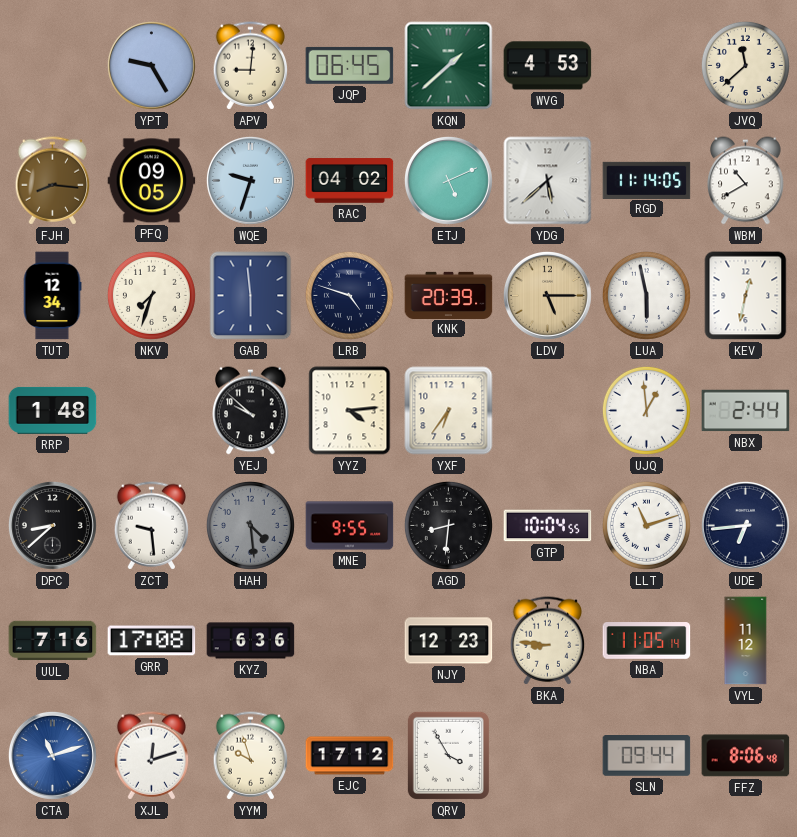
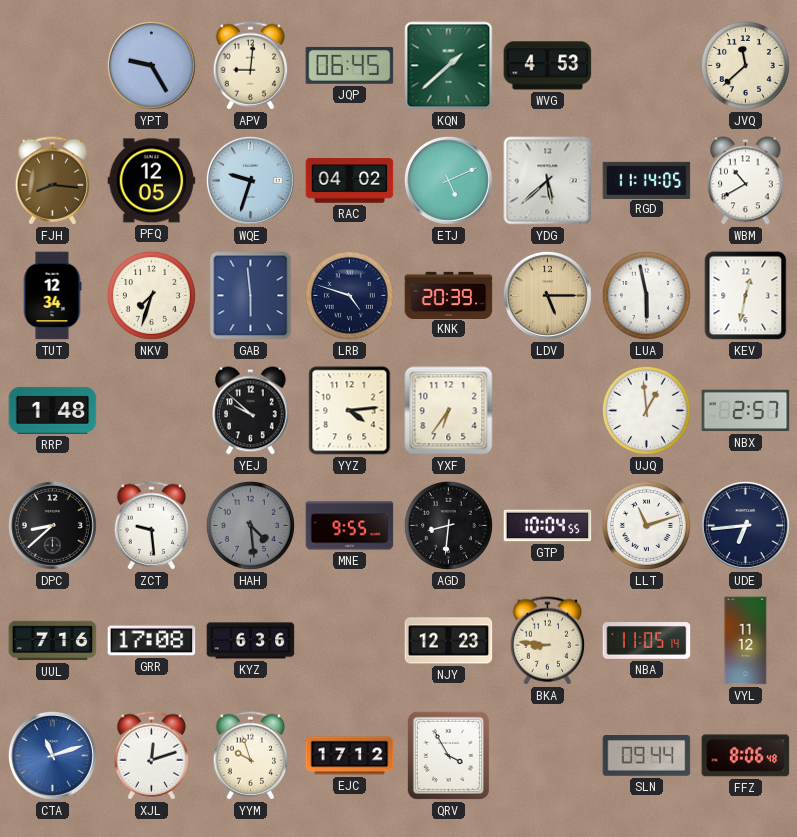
PFQ: 09:05 -> 12:05 (152, 181)
NBX: 2:44 -> 2:57 (746, 411)
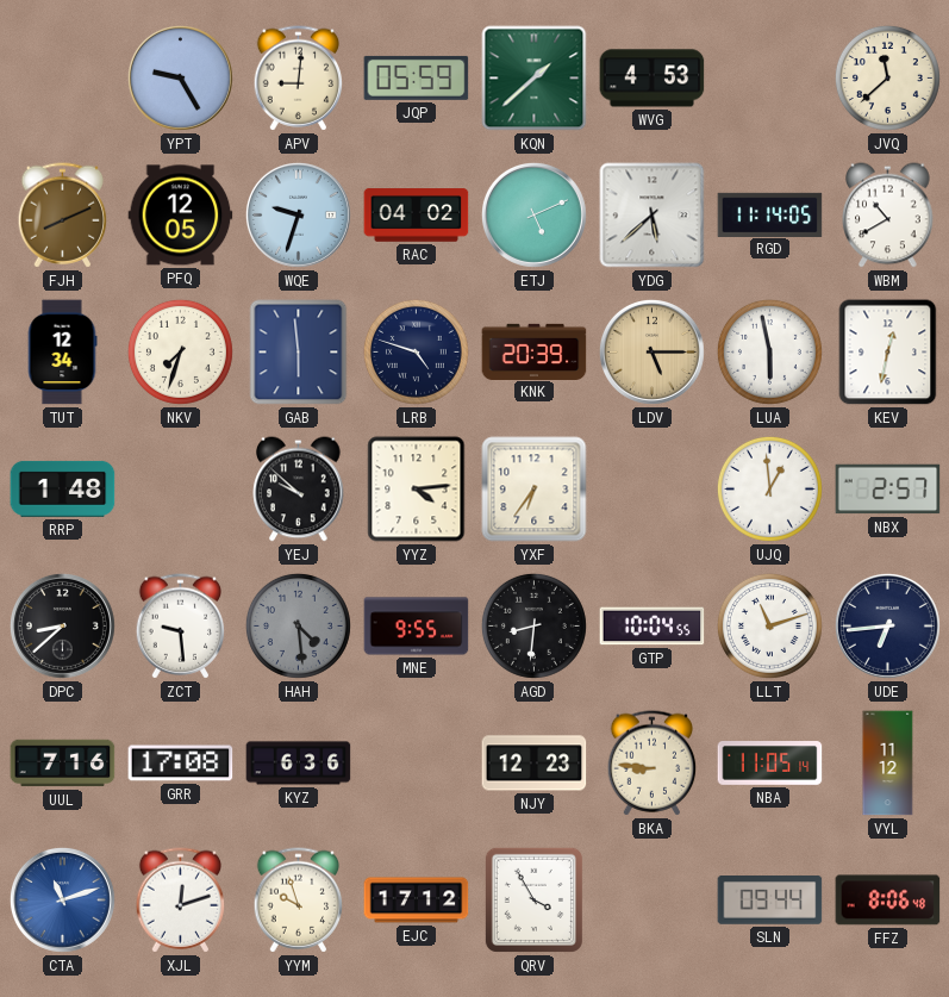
JQP: 06:45 -> 05:59 (417, 77)
FJH: 8:16 -> 8:11 (63, 216)
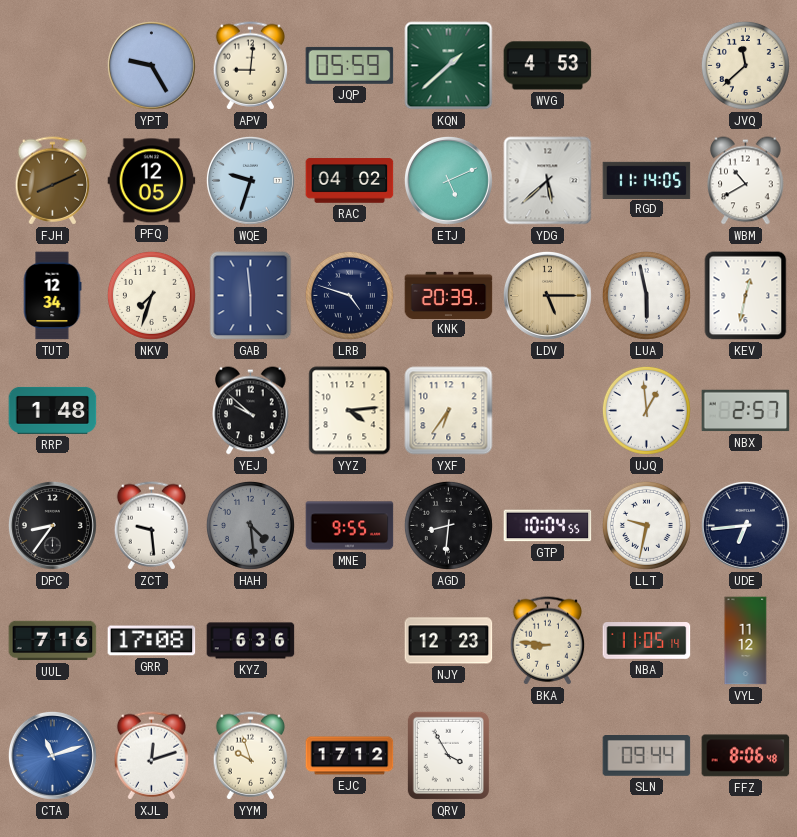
DPC: 8:38 -> 8:36 (52, 525)
LLT: 11:12 -> 9:32 (646, 525)
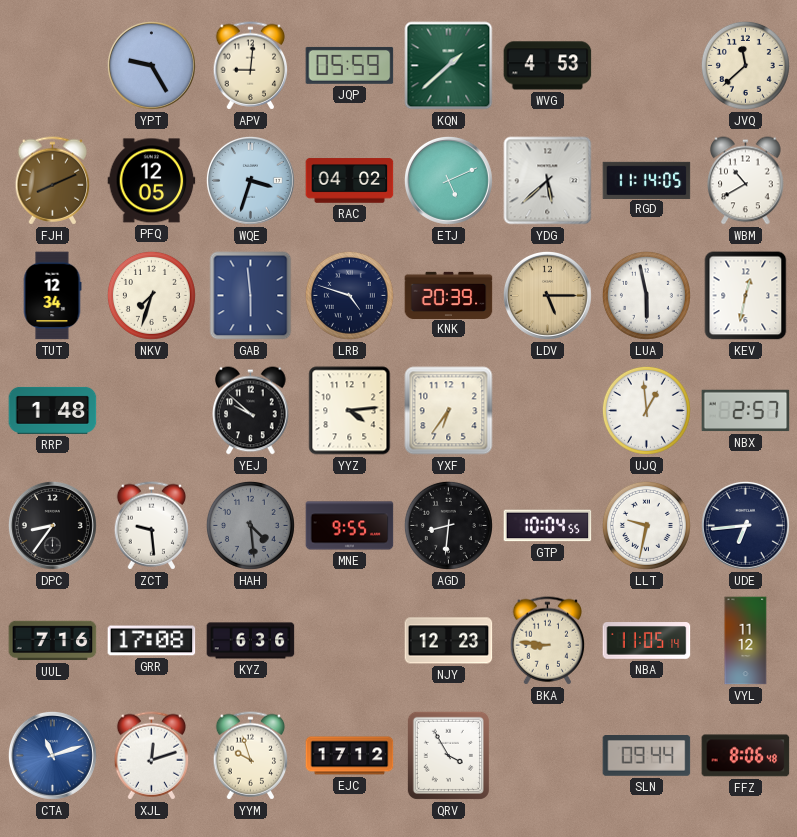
WQE: 9:33 -> 3:33 (250, 180)
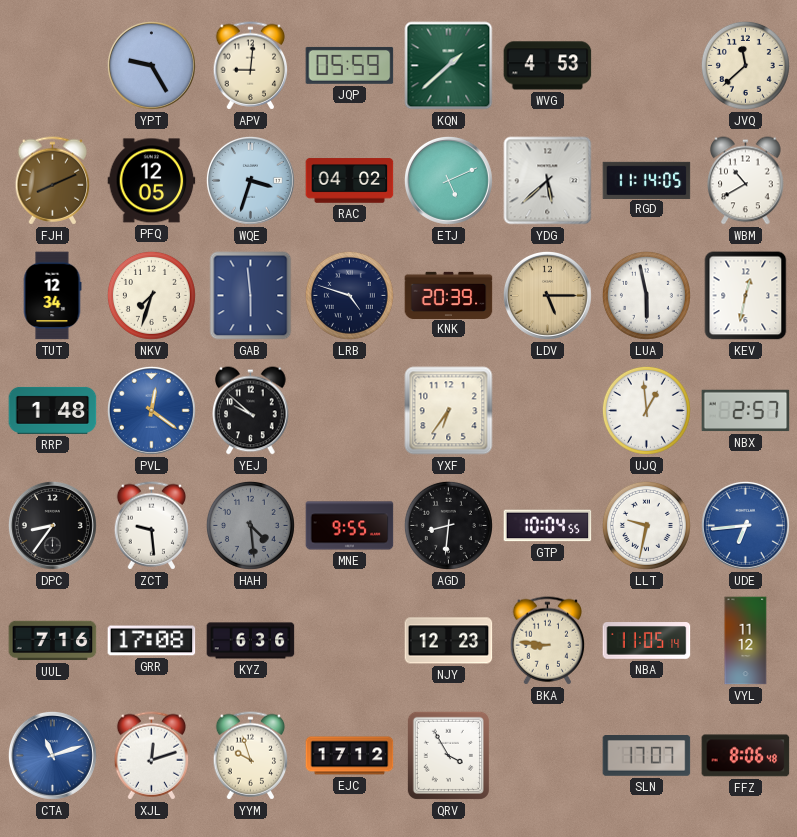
PVL: none -> 12:21 (151, 410)
YYZ: 4:14 -> none (350, 411)
UDE dial: navy -> blue (745, 525)
SLN: 09:44 -> 17:07 (647, 756)
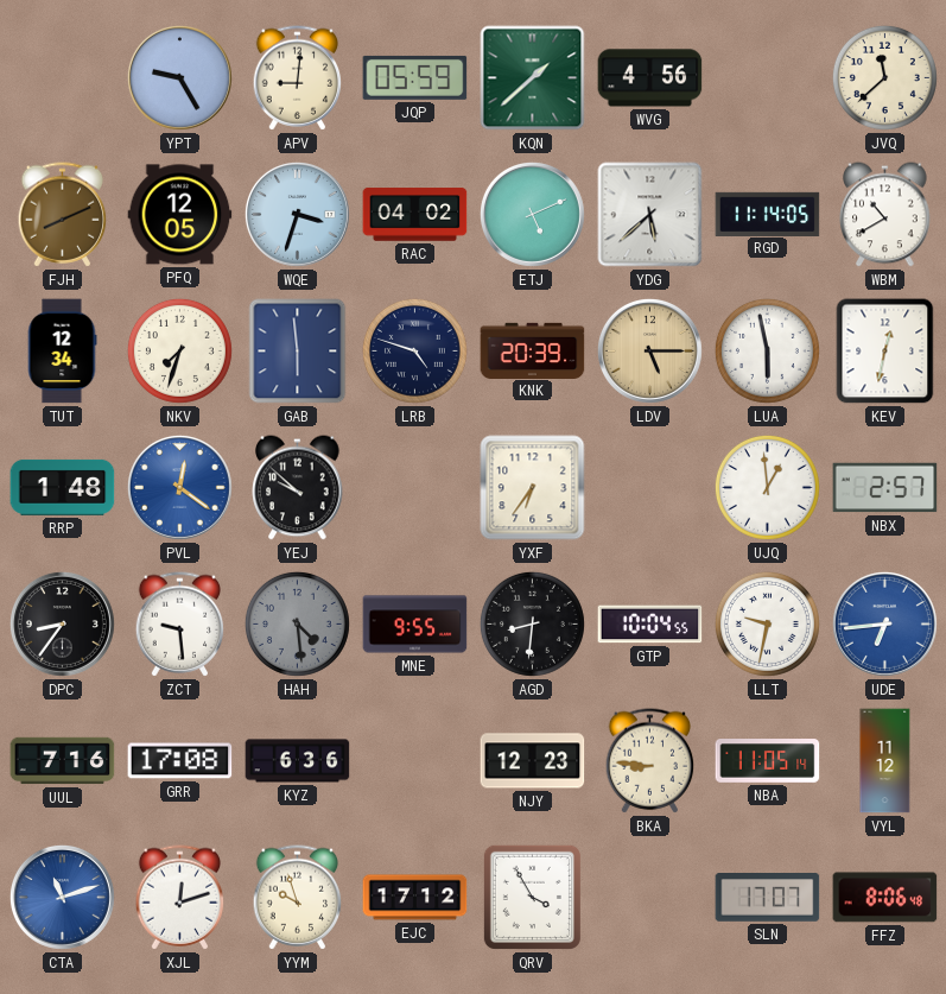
WVG: 4:53 -> 4:56 (650, 78)
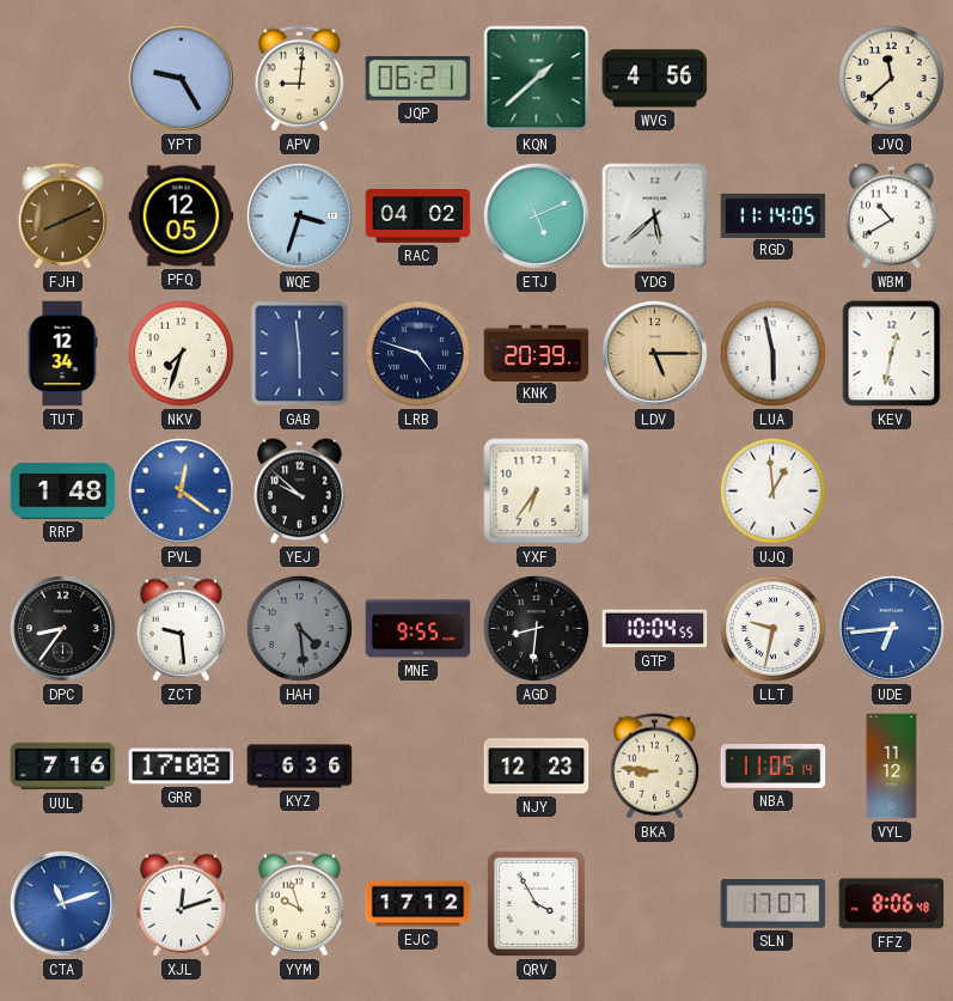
JQP: 05:59 -> 06:21 (419, 78)
NBX: 2:57 -> none (885, 488)
